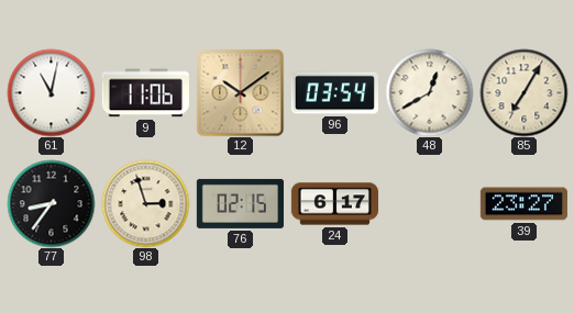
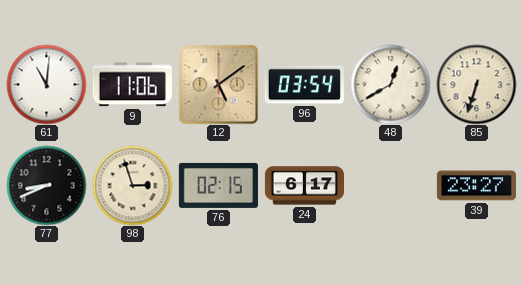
61: 11:02 -> 11:01 (46, 84)
12: 10:09 -> 5:09 (218, 84)
85: 7:05 -> 6:33 (476, 84)
77: 8:36 -> 8:41 (46, 185)
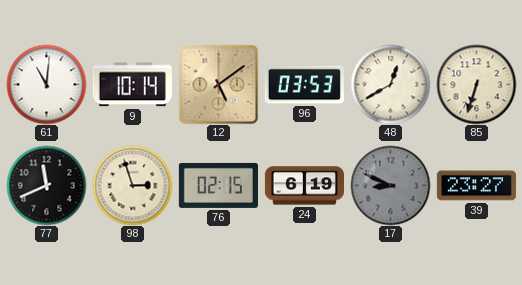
9: 11:06 -> 10:14 (132, 85)
96: 03:54 -> 03:53 (304, 85)
77: 8:41 -> 11:41 (46, 185)
24: 6:17 -> 6:19 (304, 186)
17: none -> 8:49 (390, 185)
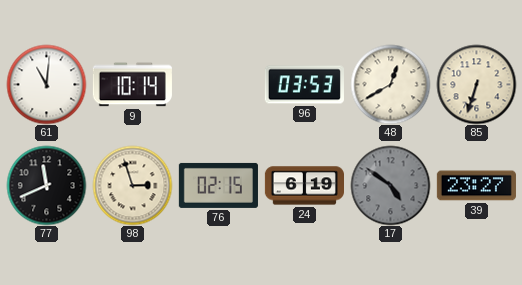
12: 5:09 -> none (218, 84)
17: 8:49 -> 4:51 (390, 185)
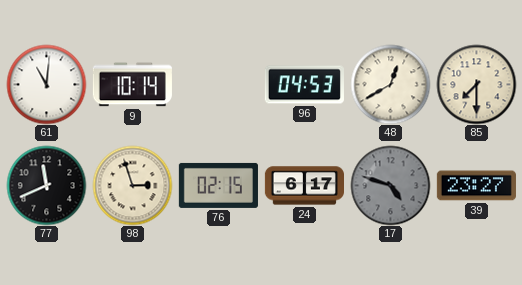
96: 03:53 -> 04:53 (304, 85)
85: 6:33 -> 7:30 (476, 84)
24: 6:19 -> 6:17 (304, 186)
17: 4:51 -> 4:48 (390, 185)
